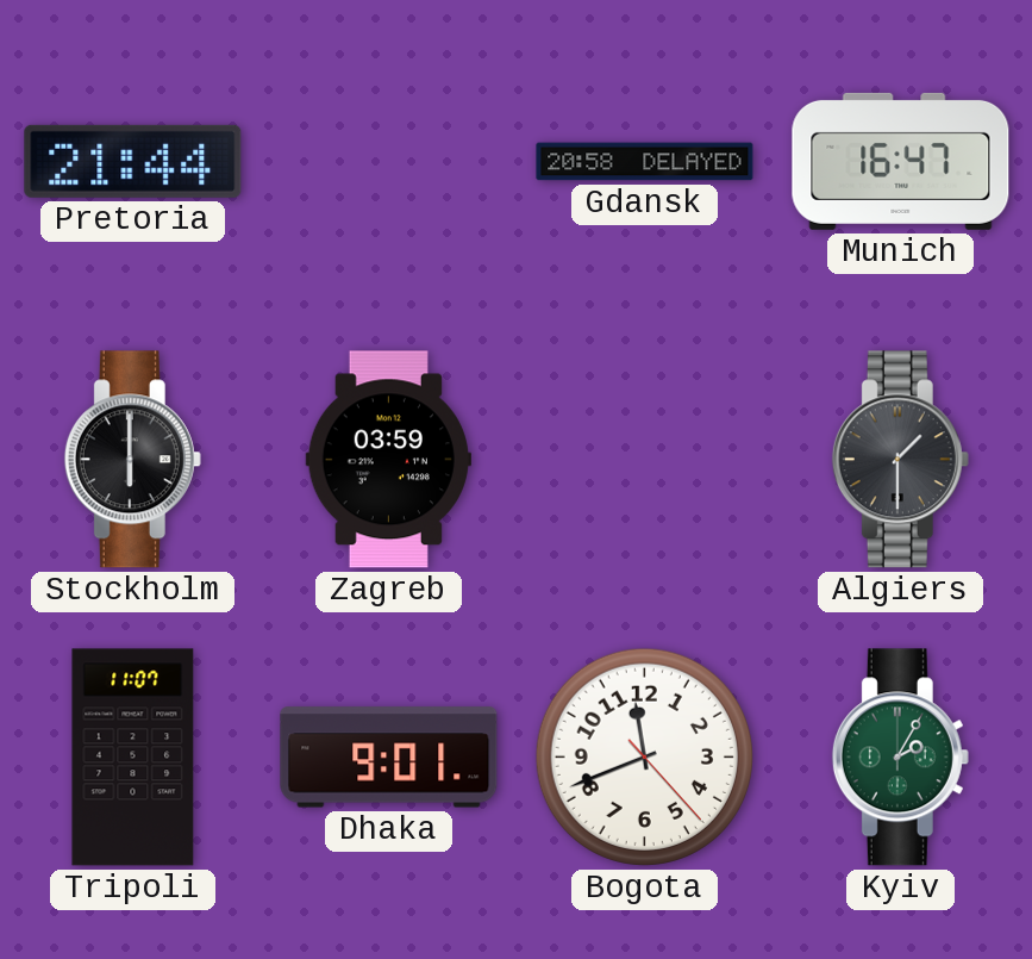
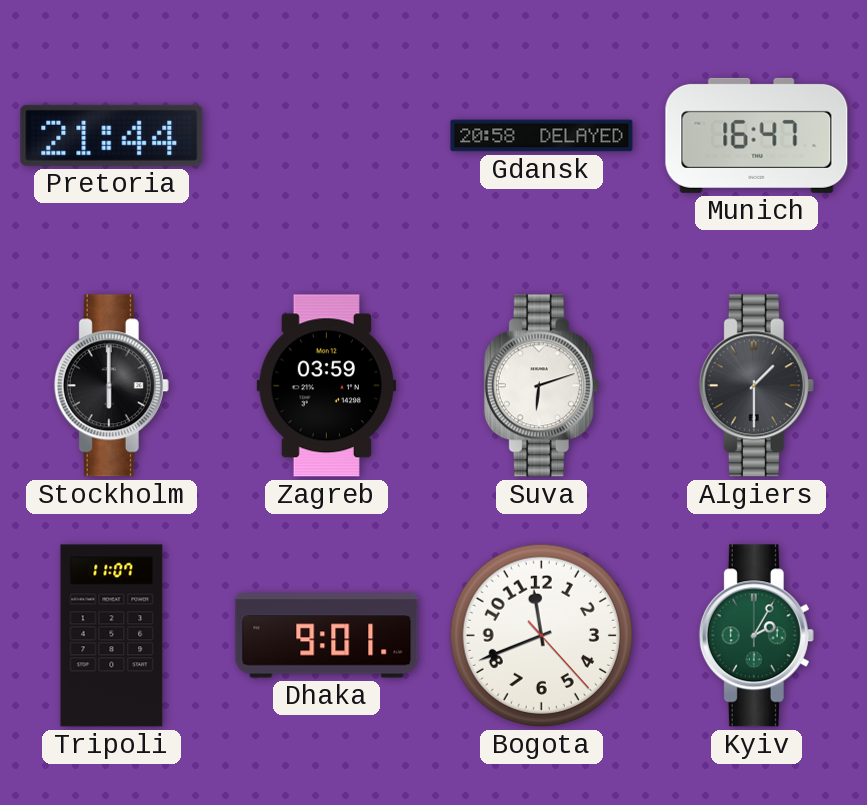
Suva: none -> 6:12 (541, 386)
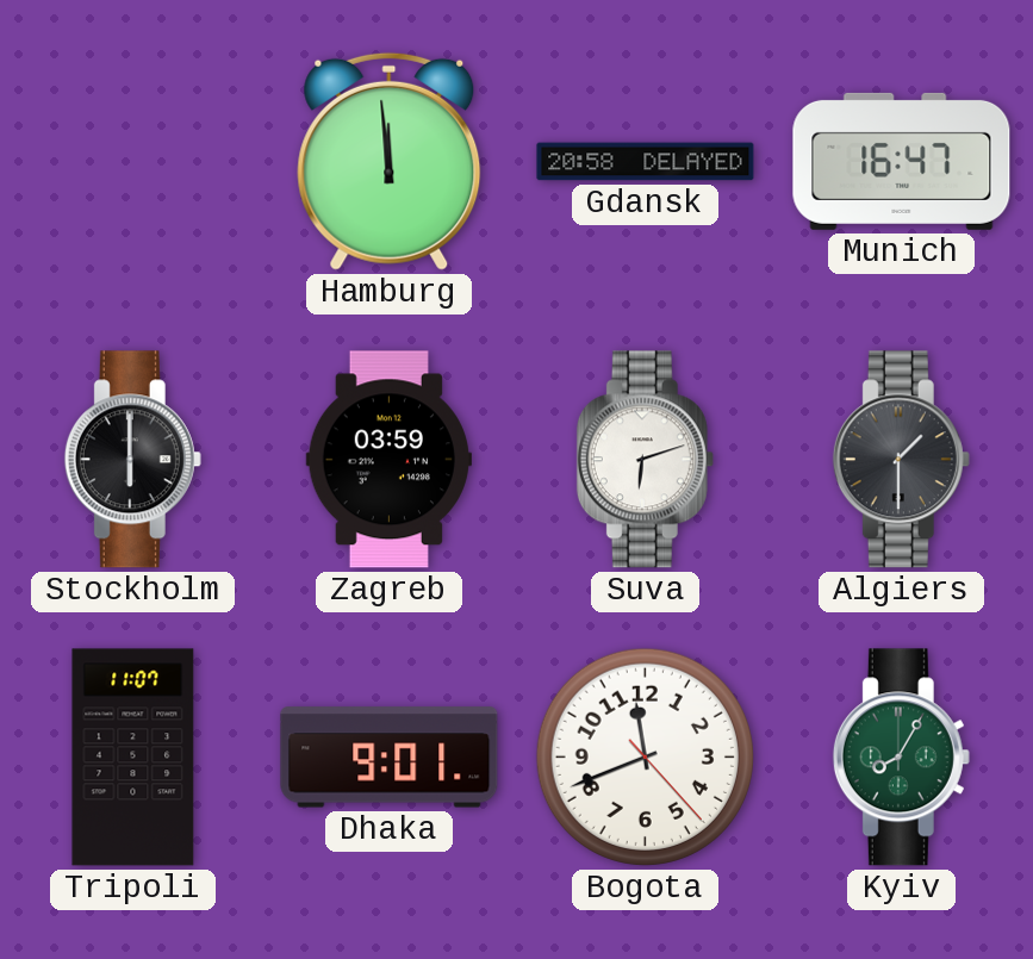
Pretoria: 21:44 -> none (112, 135)
Hamburg: none -> 11:59 (390, 161)
Kyiv: 2:05 -> 8:05 (901, 758)
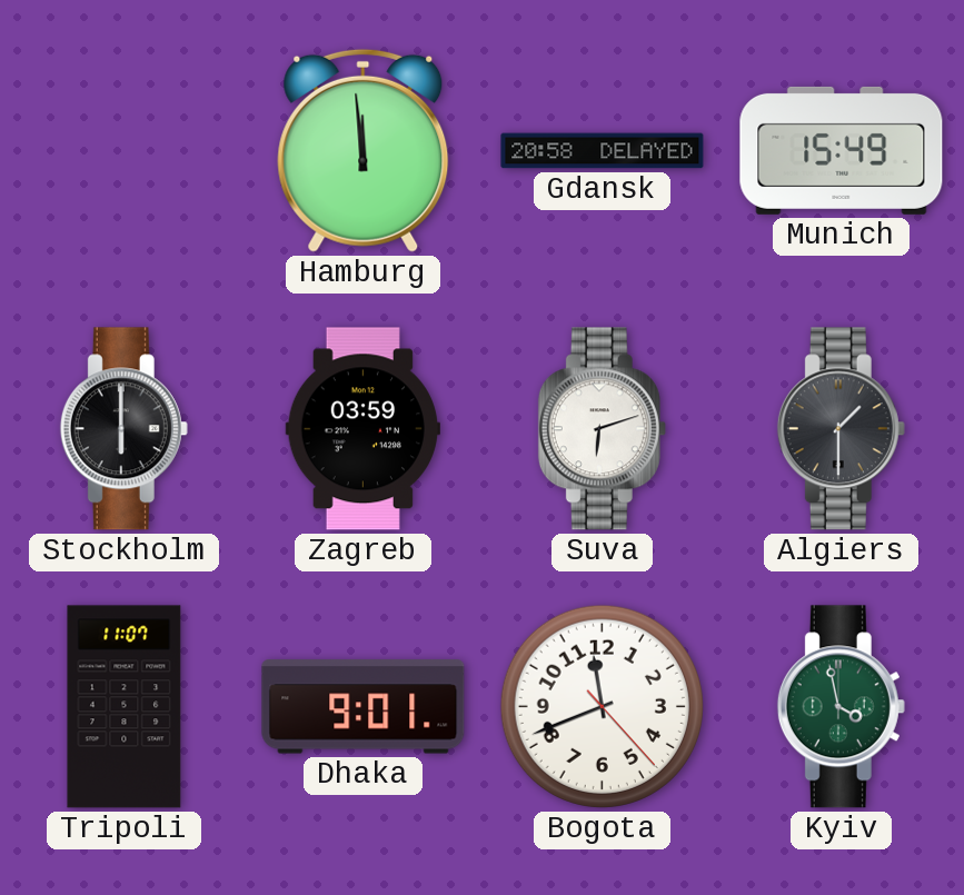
Munich: 16:47 -> 15:49 (842, 150)
Kyiv: 8:05 -> 3:58 (841, 707)
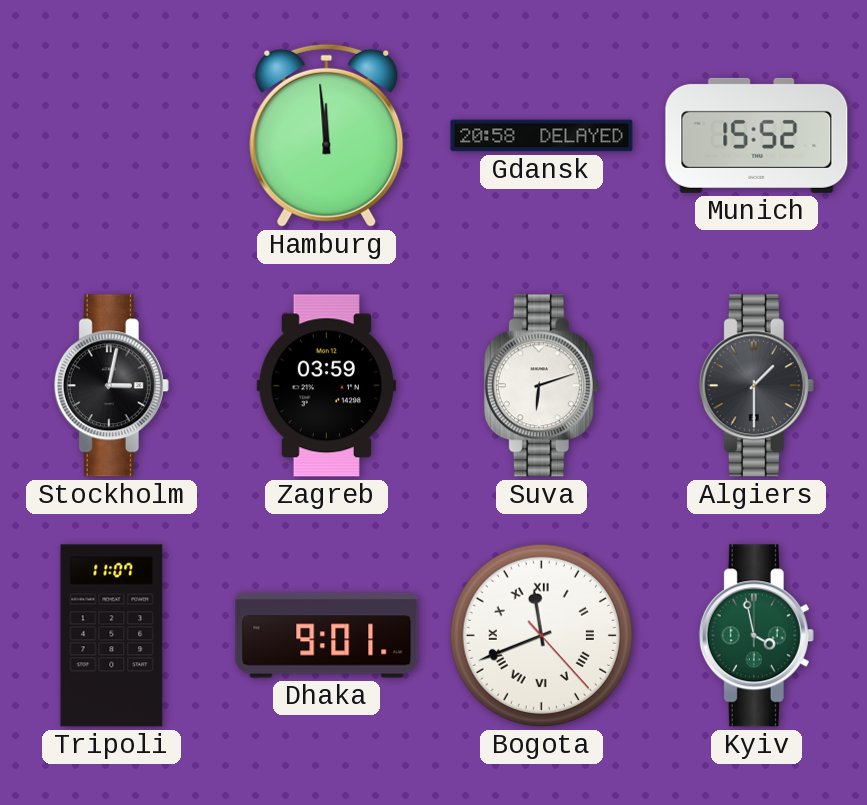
Munich: 15:49 -> 15:52 (757, 135)
Stockholm: 6:00 -> 3:02 (111, 386)
Bogota numerals: Arabic -> Roman (541, 635)
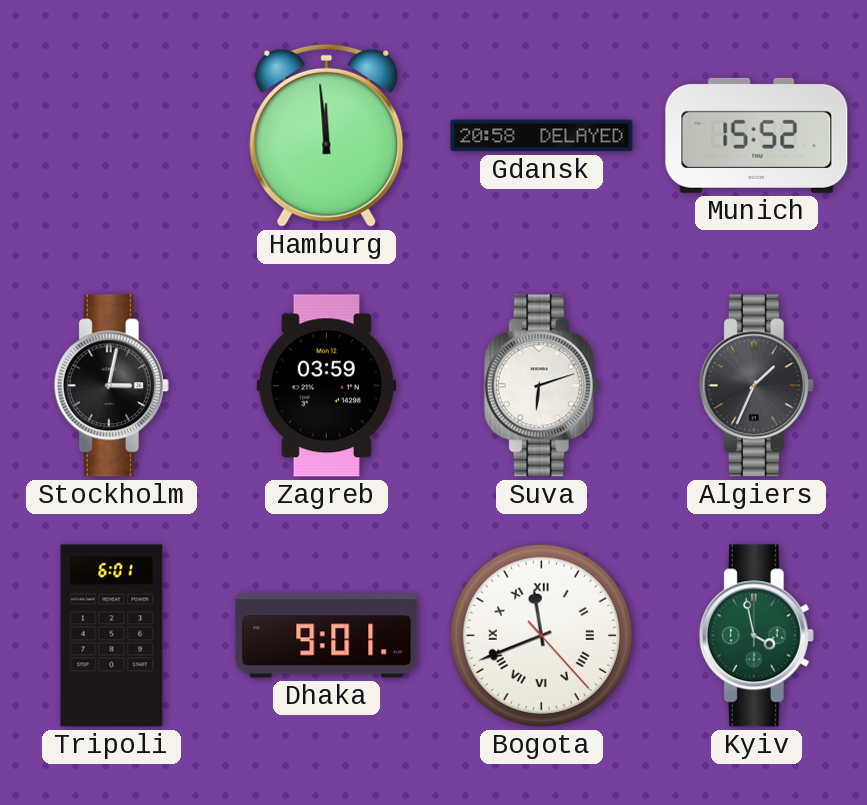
Algiers: 1:30 -> 1:34 (756, 386)
Tripoli: 11:07 -> 6:01 (112, 636)
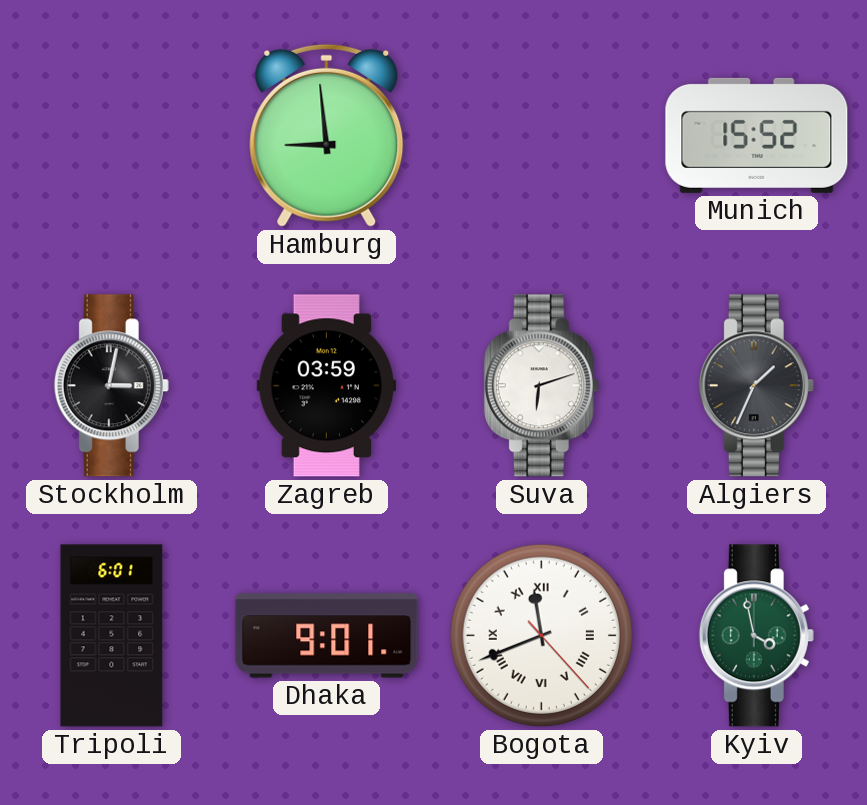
Hamburg: 11:59 -> 8:59 (327, 135)
Gdansk: 20:58 -> none (542, 136)
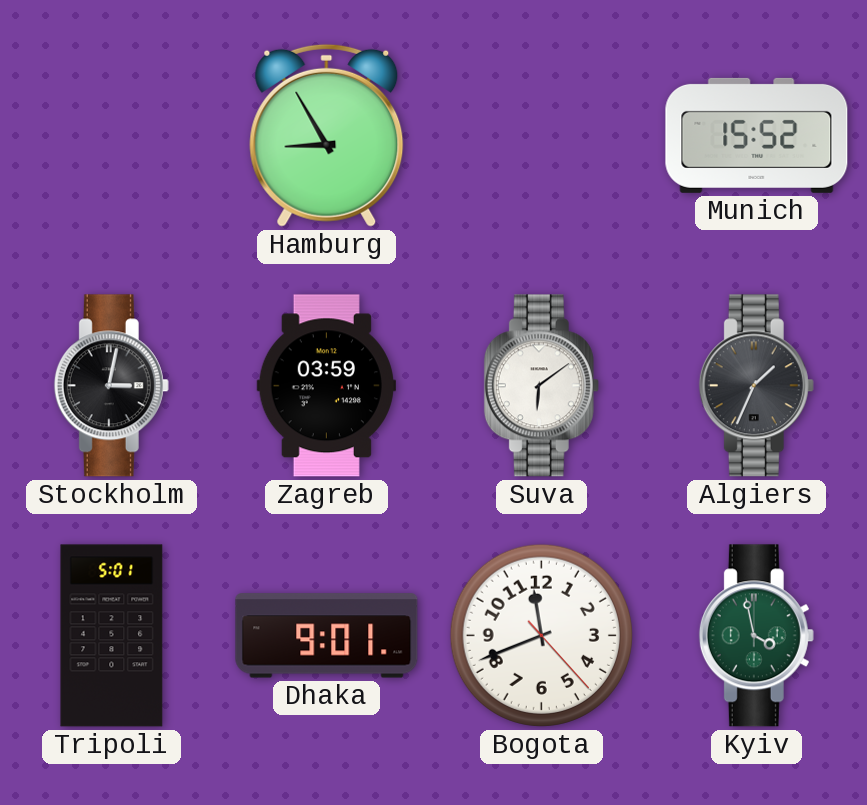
Hamburg: 8:59 -> 8:55 (327, 135)
Suva: 6:12 -> 6:09 (541, 386)
Tripoli: 6:01 -> 5:01 (112, 636)
Bogota numerals: Roman -> Arabic (541, 635)
